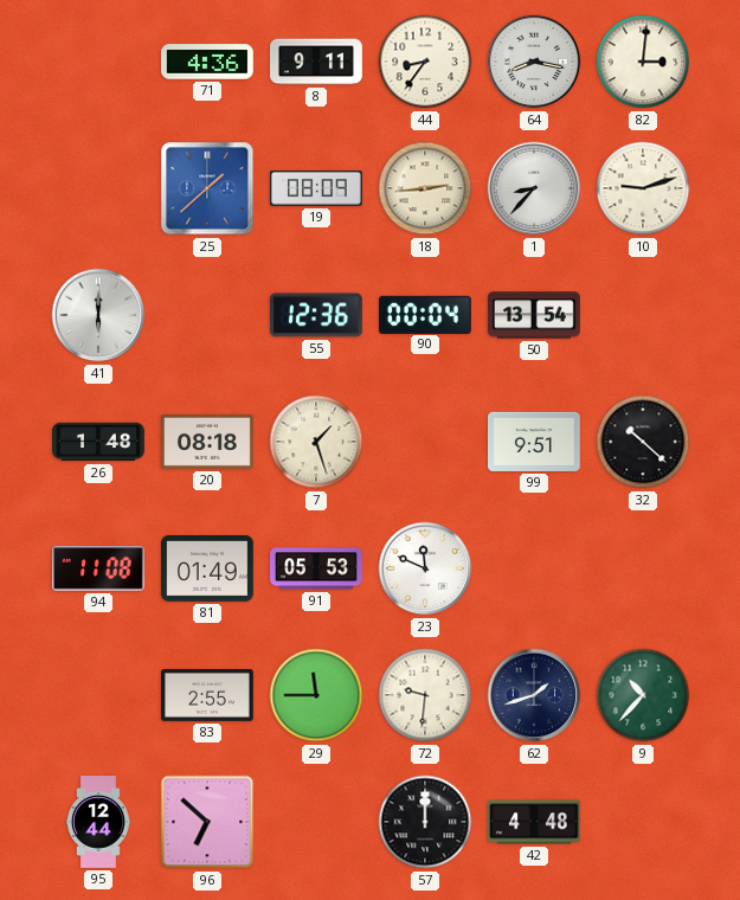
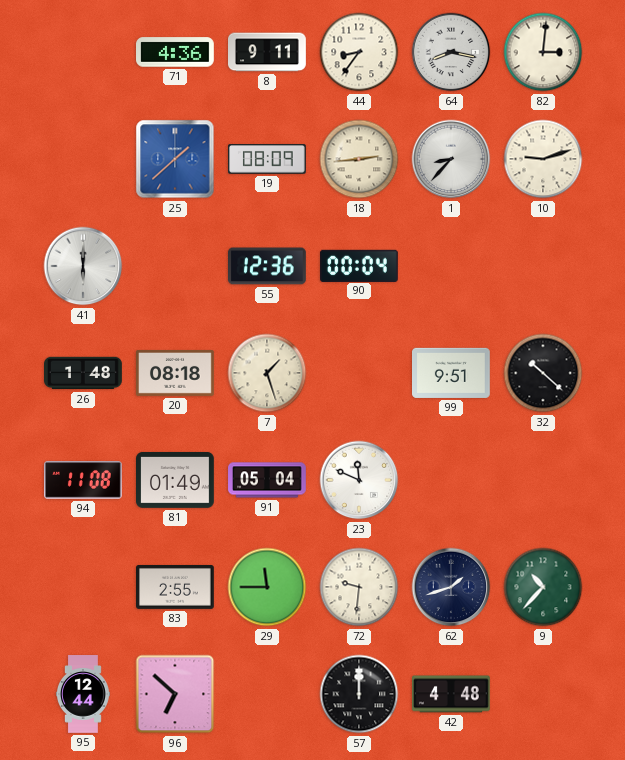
50: 13:54 -> none (535, 315)
91: 05:53 -> 05:04 (267, 480)
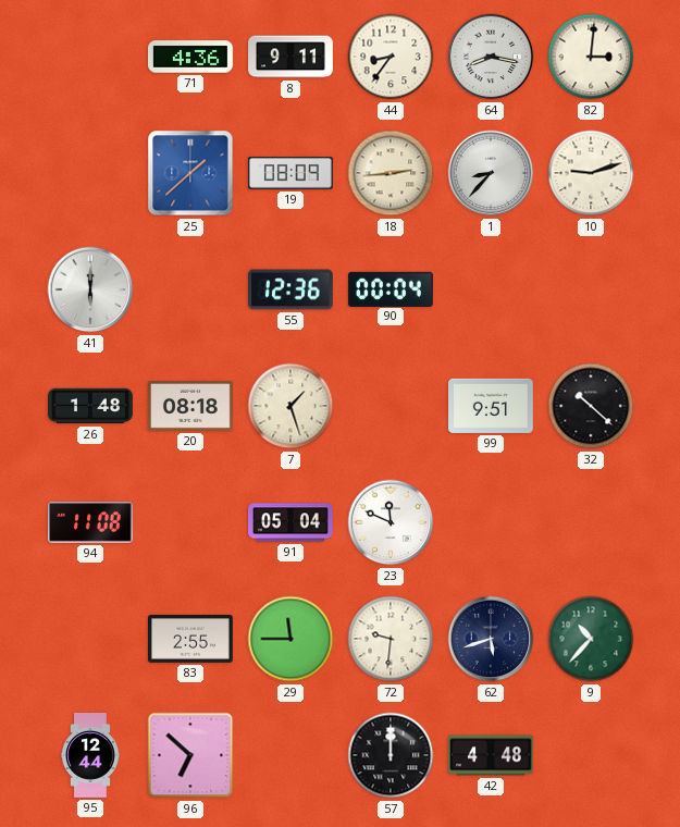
81: 01:49 -> none (176, 480)
62: 1:42 -> 5:42 (491, 639)
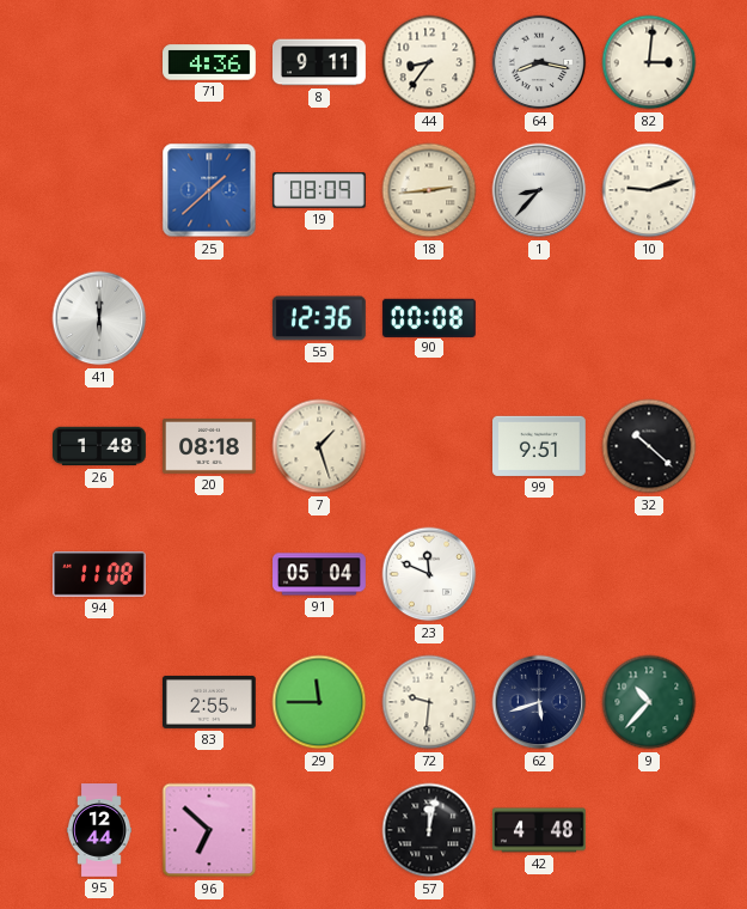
90: 00:04 -> 00:08 (430, 317)
57: 12:00 -> 12:02 (429, 830)
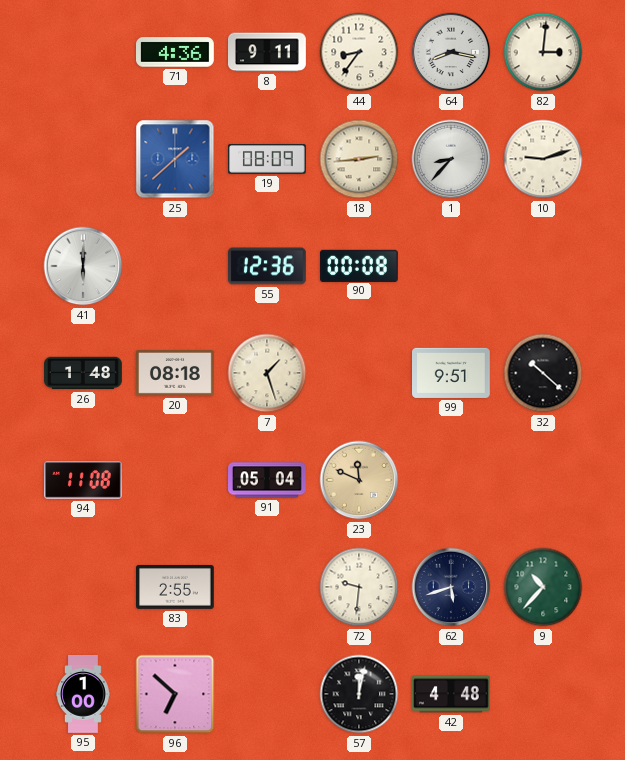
23 dial: white -> champagne (359, 480)
29: 11:45 -> none (319, 702)
95: 12:44 -> 1:00 (84, 694)
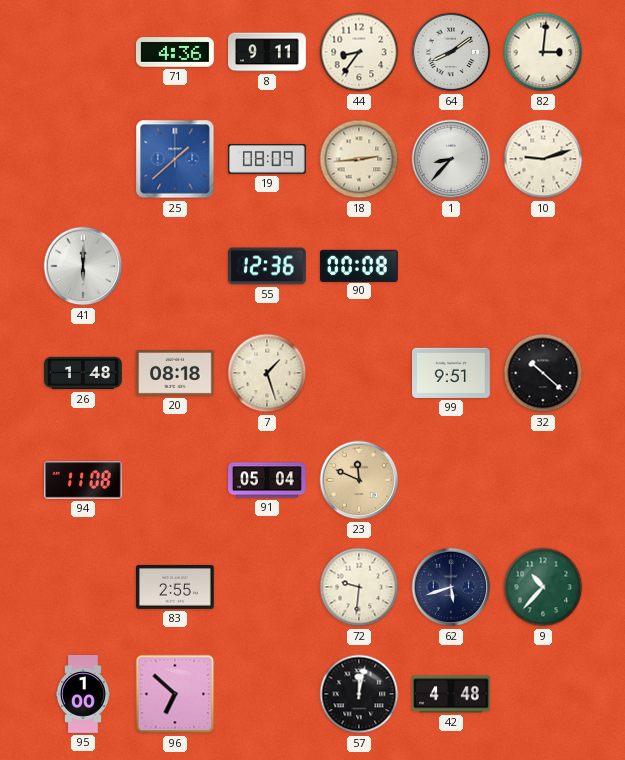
64: 8:17 -> 8:09 (451, 52)
